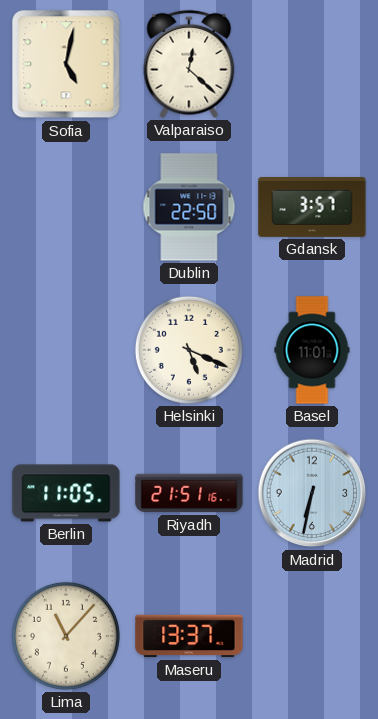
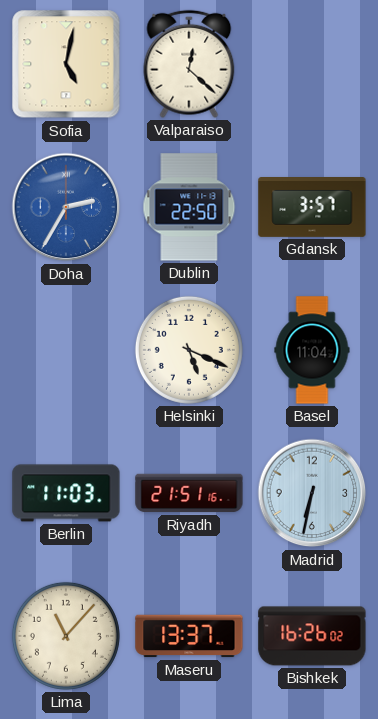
Doha: none -> 2:35 (66, 207)
Basel: 11:01 -> 11:04 (312, 350)
Berlin: 11:05 -> 11:03 (66, 493)
Bishkek: none -> 16:26 (312, 636)
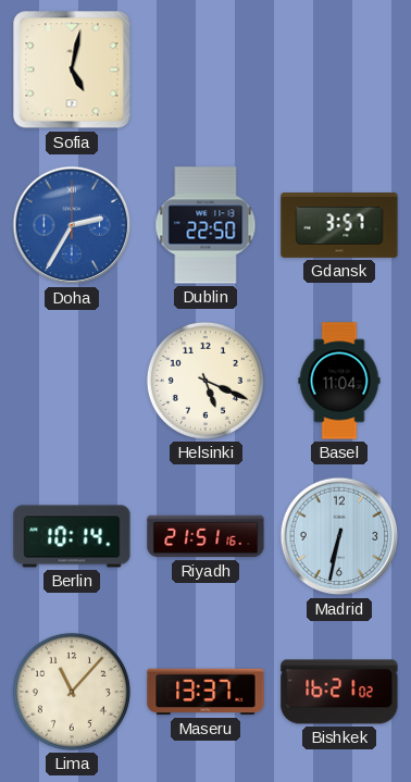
Valparaiso: 12:22 -> none (189, 64)
Berlin: 11:03 -> 10:14 (72, 536)
Bishkek: 16:26 -> 16:21 (339, 692)
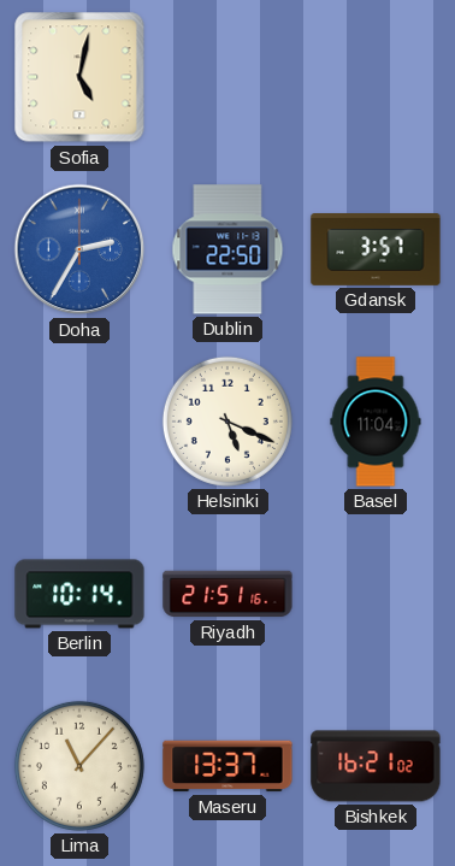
Madrid: 6:32 -> none (339, 536)
